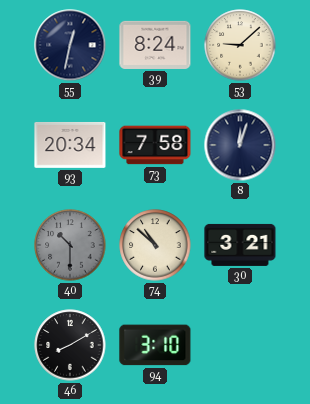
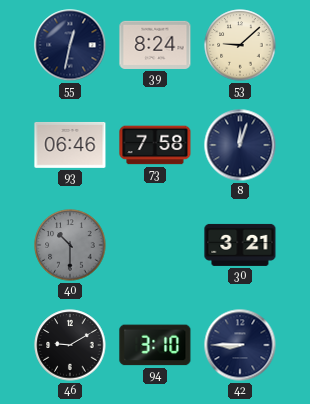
93: 20:34 -> 06:46 (70, 145)
74: 10:52 -> none (155, 245)
46: 8:10 -> 9:10 (70, 345)
42: none -> 8:45 (240, 345)
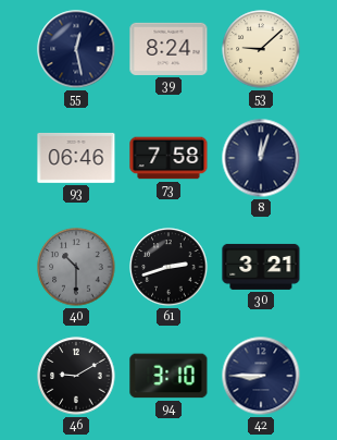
55: 12:32 -> 12:28 (76, 49)
61: none -> 2:42 (168, 267)
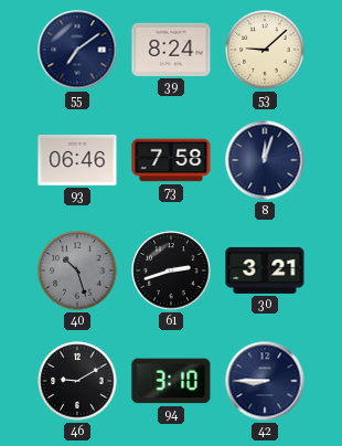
55: 12:28 -> 7:09 (77, 50)
40: 10:30 -> 10:27 (77, 270)
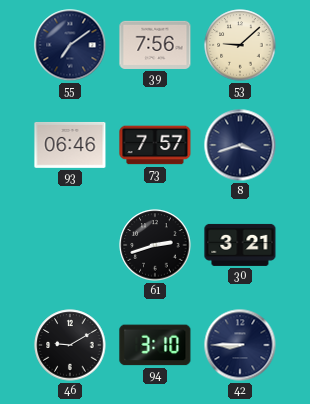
39: 8:24 -> 7:56 (155, 45)
73: 7:58 -> 7:57 (155, 145)
8: 12:03 -> 3:42 (240, 145)
40: 10:27 -> none (77, 270)
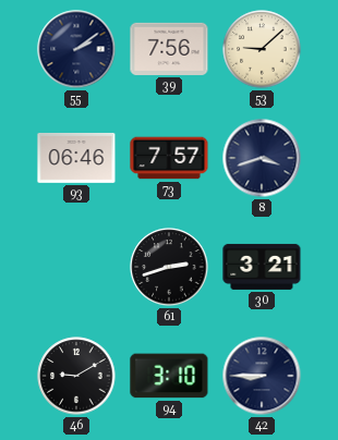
55: 7:09 -> 2:09 (76, 49)
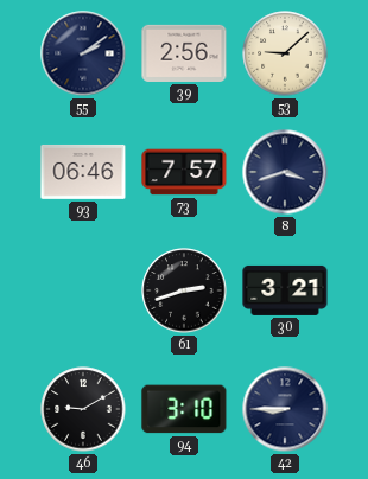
39: 7:56 -> 2:56 (184, 53)
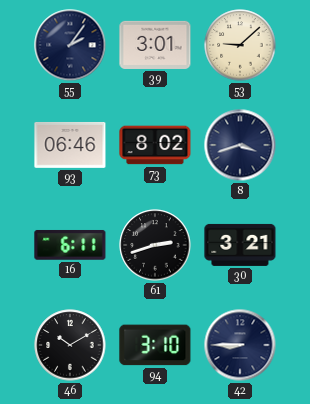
55: 2:09 -> 2:06 (70, 45)
39: 2:56 -> 3:01 (155, 45)
73: 7:57 -> 8:02 (155, 145)
16: none -> 6:11 (70, 245)
46: 9:10 -> 10:10 (70, 345)
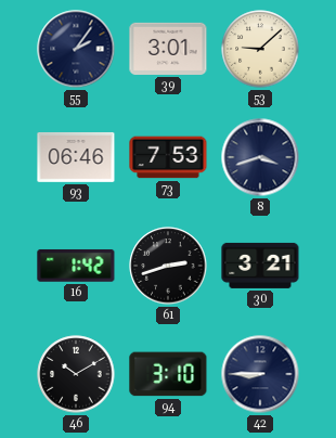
73: 8:02 -> 7:53 (168, 157)
16: 6:11 -> 1:42 (76, 266)
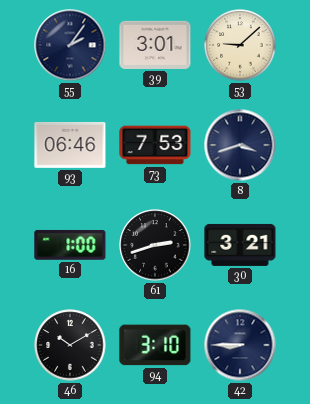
16: 1:42 -> 1:00 (70, 245)
